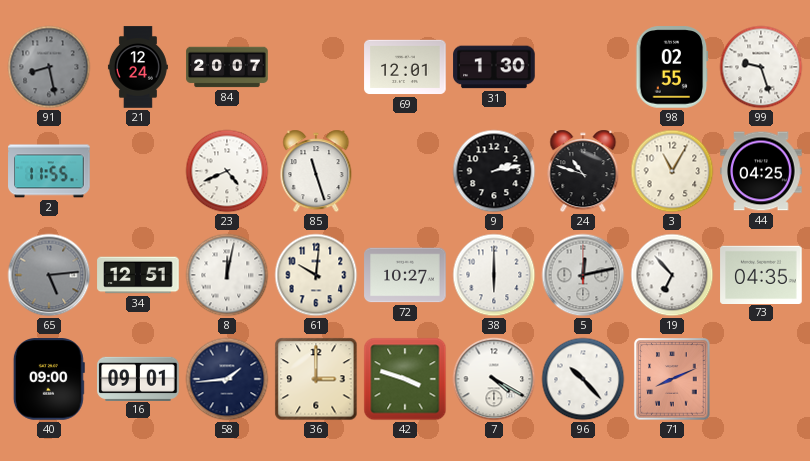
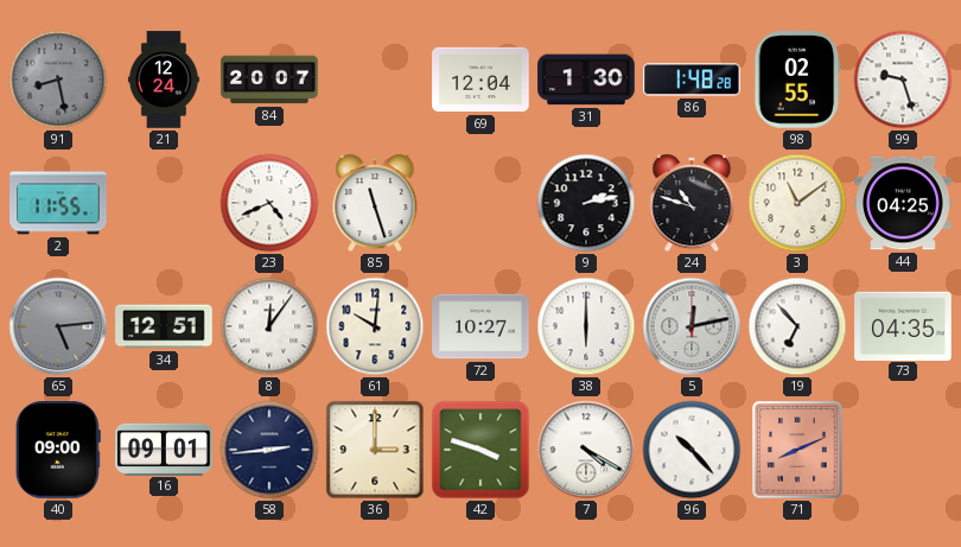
69: 12:01 -> 12:04 (480, 79)
86: none -> 1:48 (692, 79)
3: 11:05 -> 11:09 (797, 203)
8: 12:02 -> 12:06 (269, 326)
58: 1:44 -> 2:44 (269, 450)
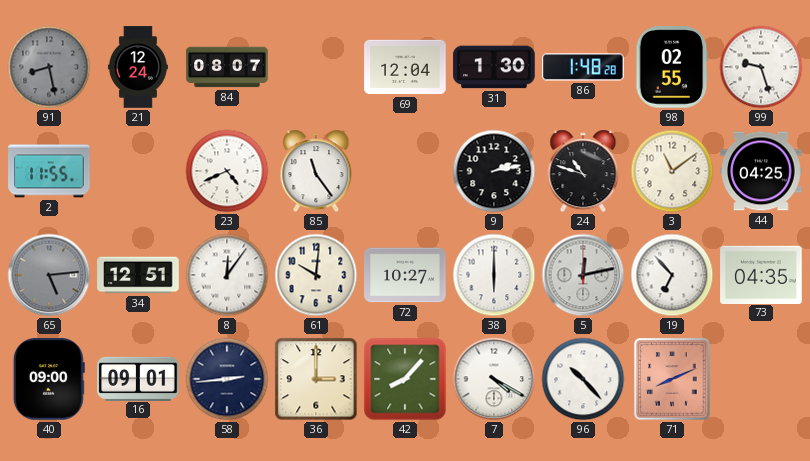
84: 20:07 -> 08:07 (227, 67)
85: 11:27 -> 11:24 (316, 171)
42: 3:48 -> 8:07 (405, 379)
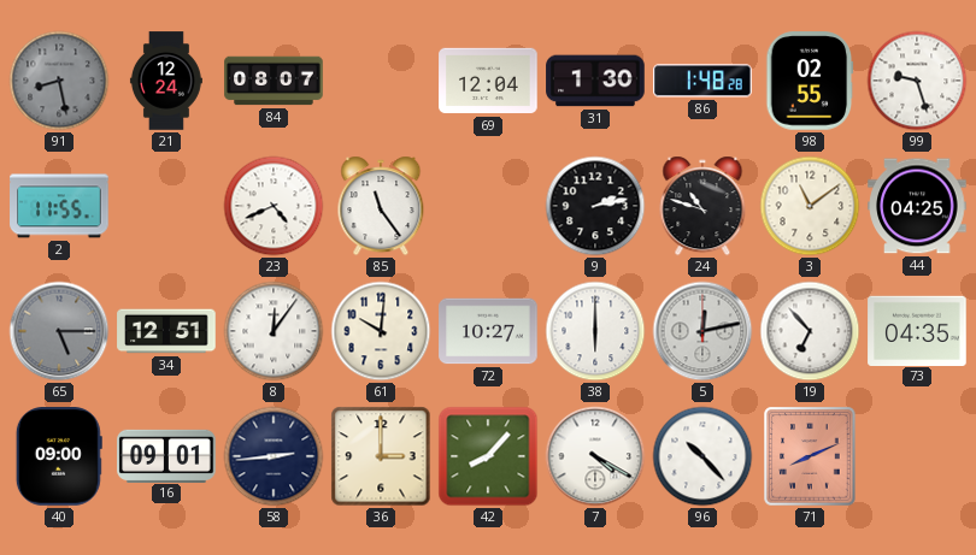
65: 5:14 -> 5:15 (59, 331)
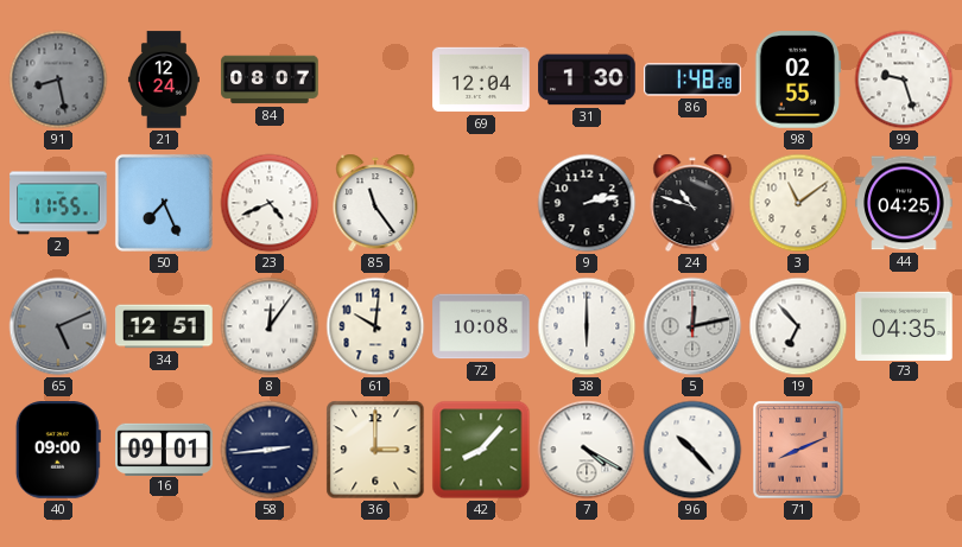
50: none -> 7:26 (164, 203)
65: 5:15 -> 5:11 (58, 326)
72: 10:27 -> 10:08 (481, 326)
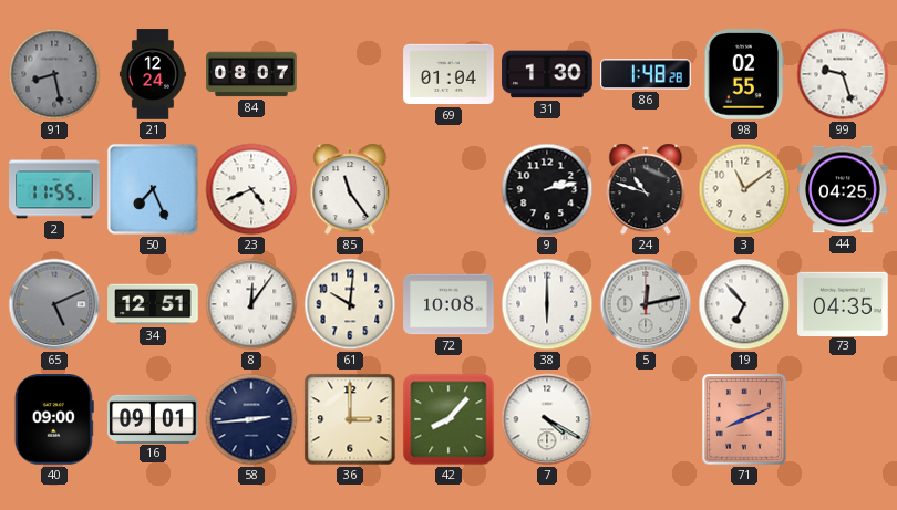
69: 12:04 -> 01:04 (448, 74)
96: 10:23 -> none (692, 450)
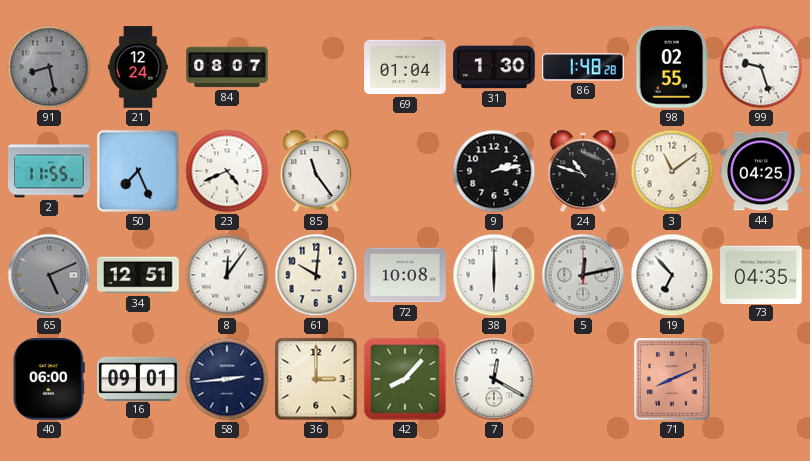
40: 09:00 -> 06:00 (49, 379)
7: 4:20 -> 12:20 (494, 379)
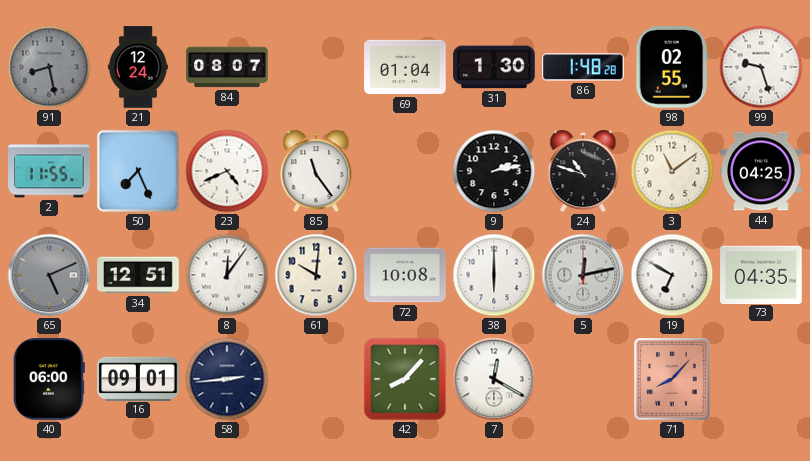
19: 6:53 -> 6:50 (672, 275)
36: 3:00 -> none (316, 379)
71: 8:11 -> 8:07 (672, 379)
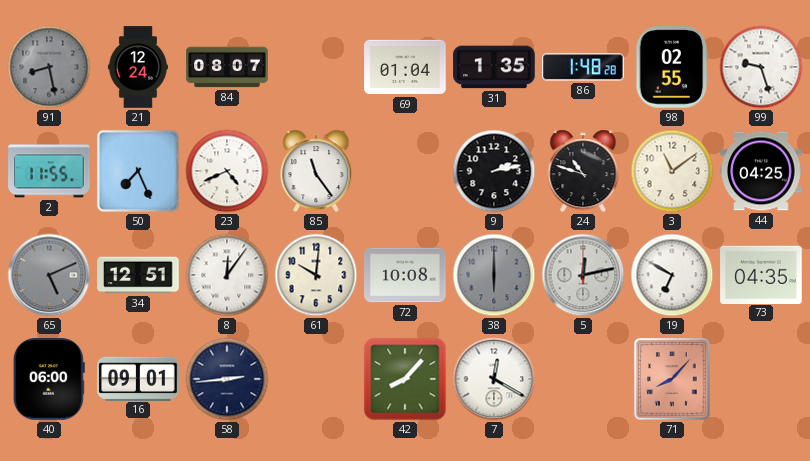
31: 1:30 -> 1:35 (494, 67)
38 dial: white -> grey (494, 275)
